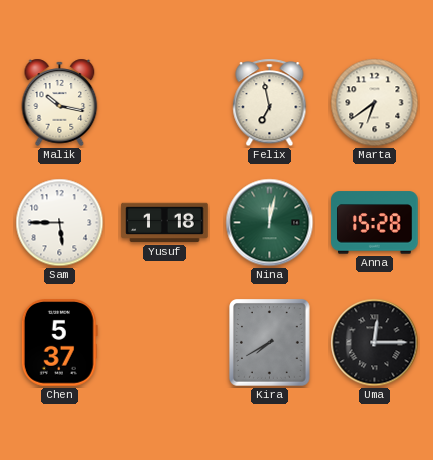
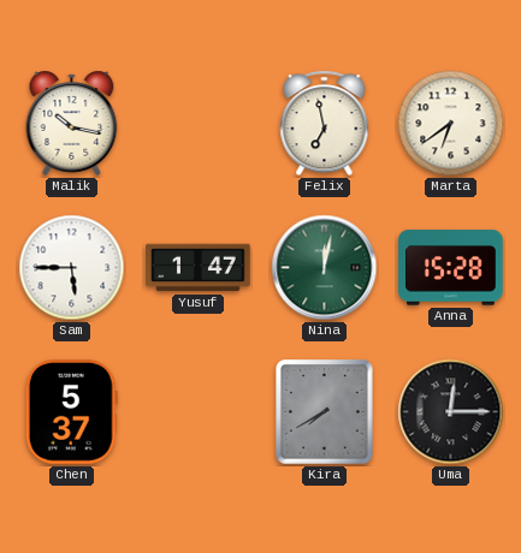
Yusuf: 1:18 -> 1:47 (199, 268)
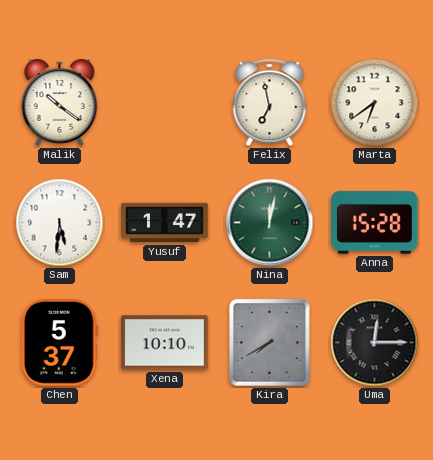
Malik: 10:17 -> 10:21 (60, 102)
Sam: 5:45 -> 5:31 (60, 223)
Xena: none -> 10:10 (165, 343)
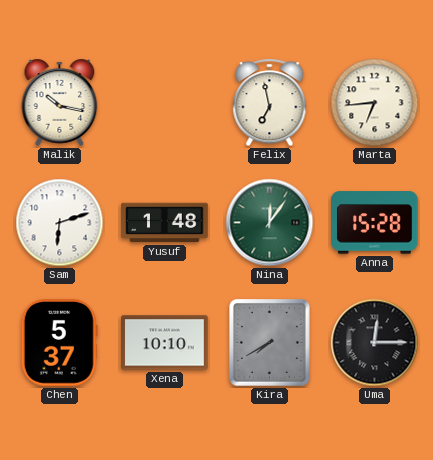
Malik: 10:21 -> 10:17 (60, 102)
Marta: 6:39 -> 6:44 (375, 103)
Sam: 5:31 -> 6:12 (60, 223)
Yusuf: 1:47 -> 1:48 (165, 223)
Nina: 12:02 -> 12:06 (270, 223)
